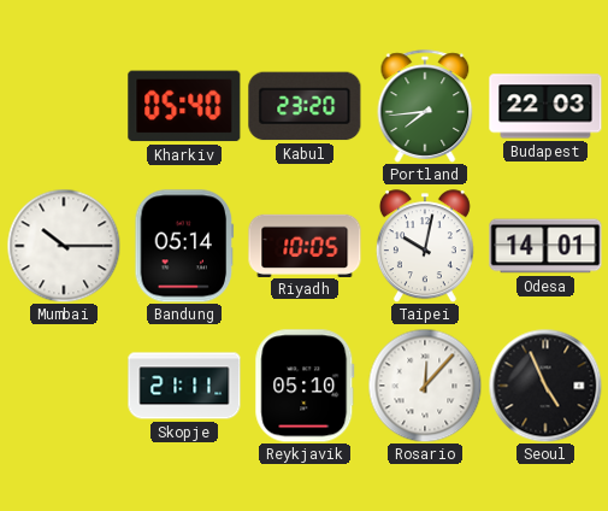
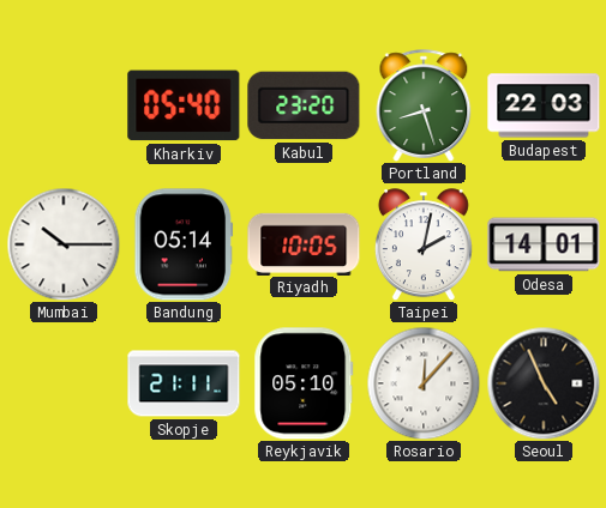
Portland: 7:44 -> 8:27 (424, 105)
Taipei: 10:02 -> 2:02 (424, 244)
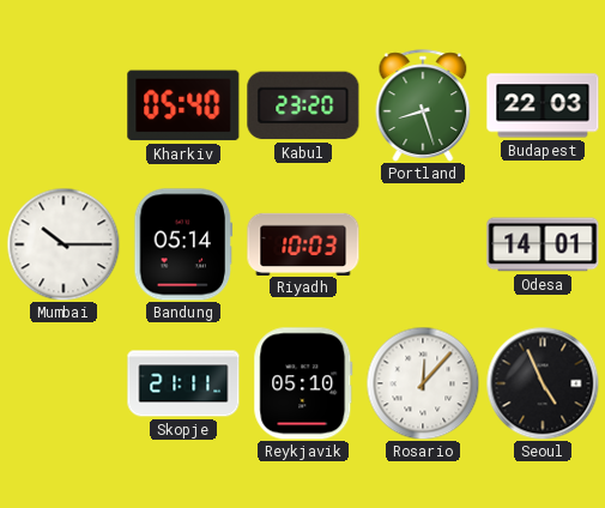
Riyadh: 10:05 -> 10:03 (303, 243)
Taipei: 2:02 -> none (424, 244)
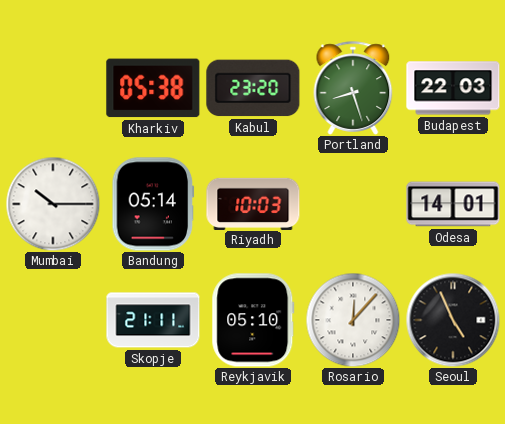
Kharkiv: 05:40 -> 05:38 (153, 88)
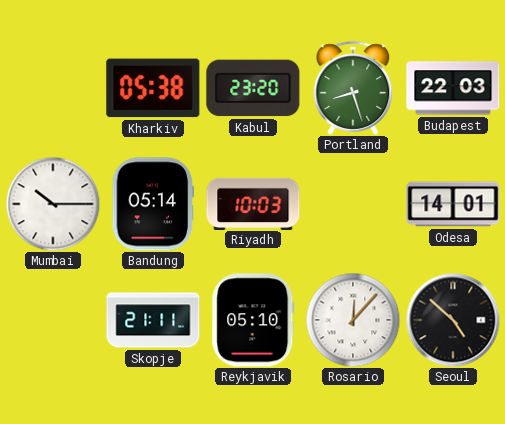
Seoul: 4:56 -> 4:52 (453, 320)
